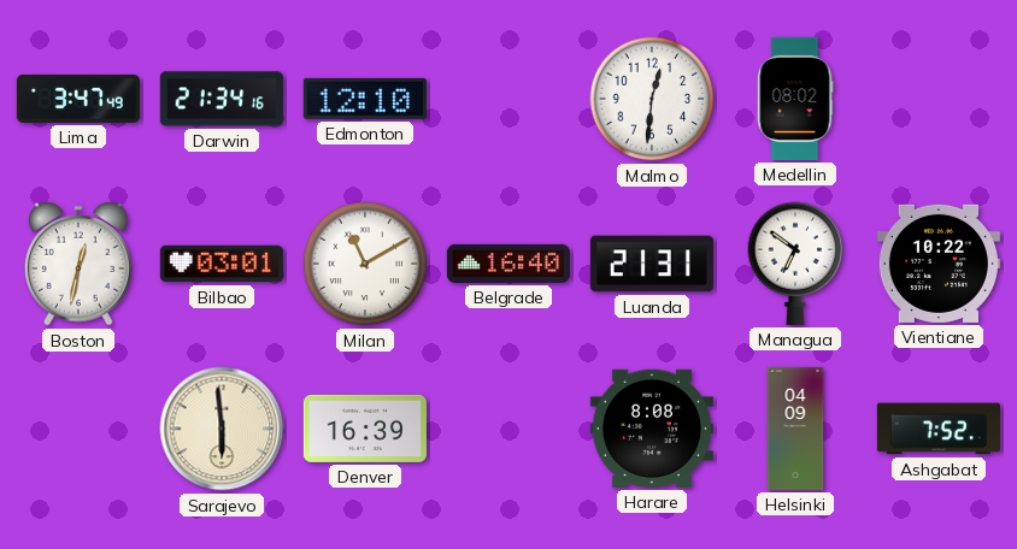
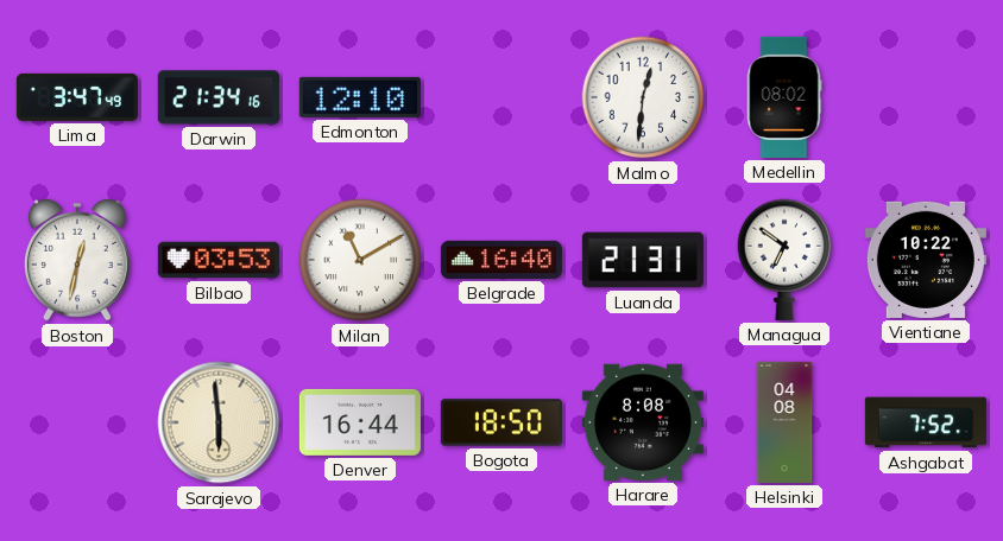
Bilbao: 03:01 -> 03:53 (219, 260)
Denver: 16:39 -> 16:44 (360, 422)
Bogota: none -> 18:50 (501, 422)
Helsinki: 04:09 -> 04:08 (784, 422)
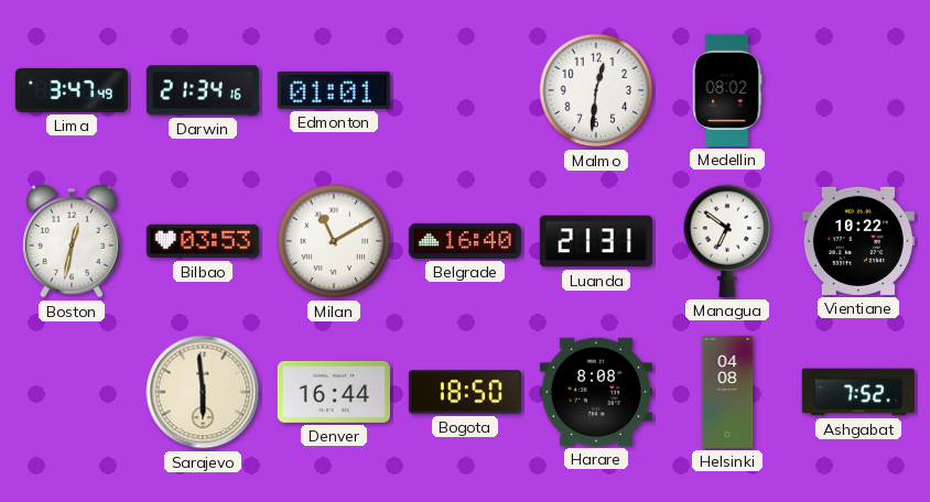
Edmonton: 12:10 -> 01:01 (334, 90)
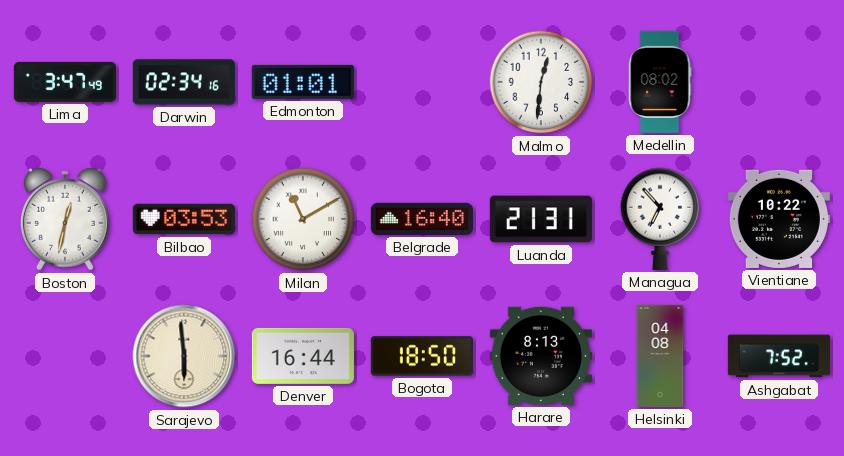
Darwin: 21:34 -> 02:34 (184, 82)
Managua: 6:51 -> 6:53 (660, 219)
Harare: 8:08 -> 8:13 (541, 356)
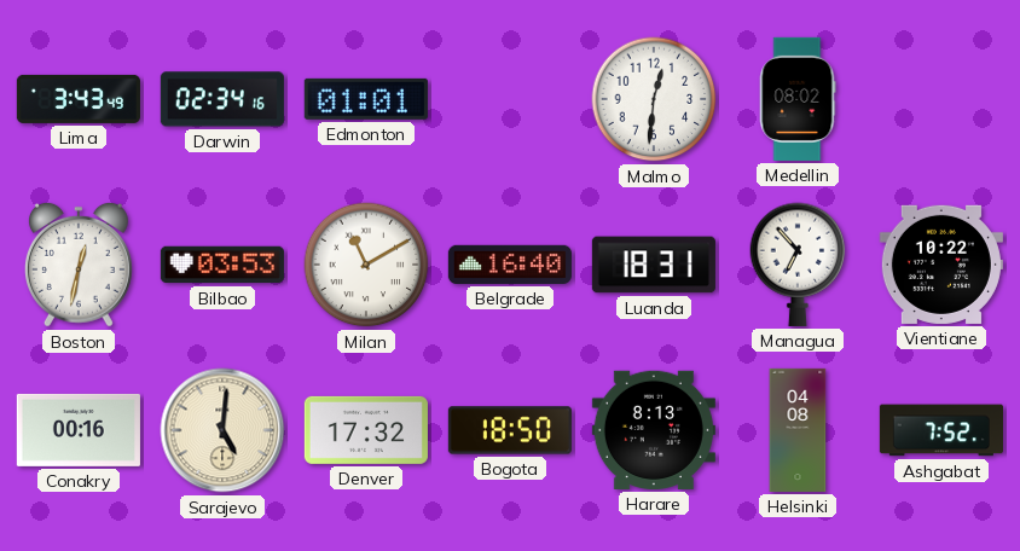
Lima: 3:47 -> 3:43 (79, 99)
Luanda: 21:31 -> 18:31 (654, 265)
Conakry: none -> 00:16 (79, 430)
Sarajevo: 5:59 -> 5:01 (222, 430)
Denver: 16:44 -> 17:32 (366, 430)
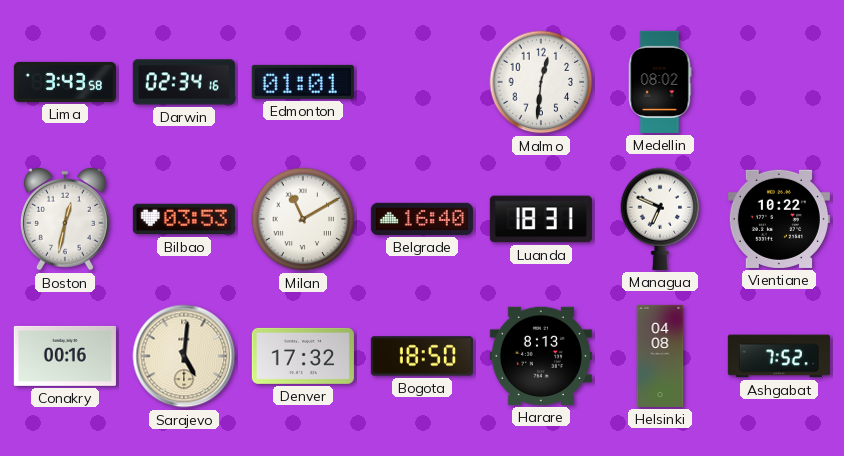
Lima: 3:43:49 -> 3:43:58 (65, 82)
Managua: 6:53 -> 6:49 (660, 219)
